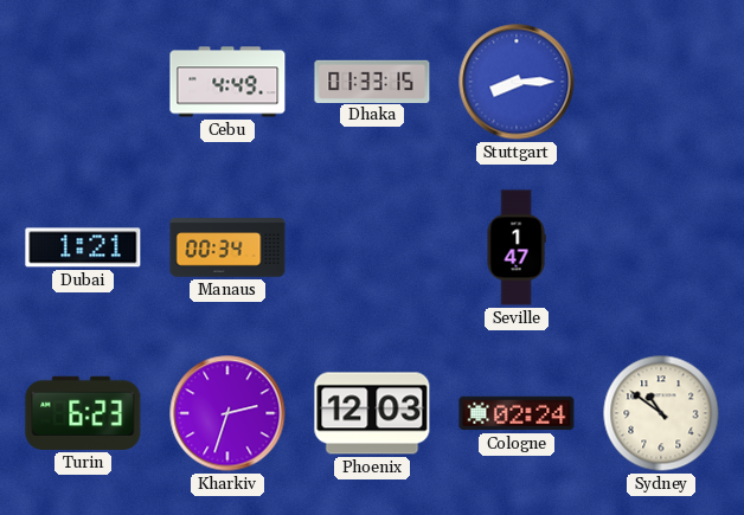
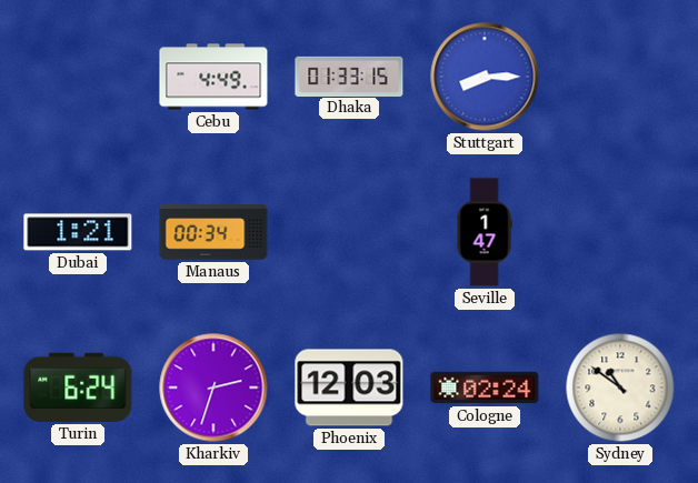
Turin: 6:23 -> 6:24 (78, 388)
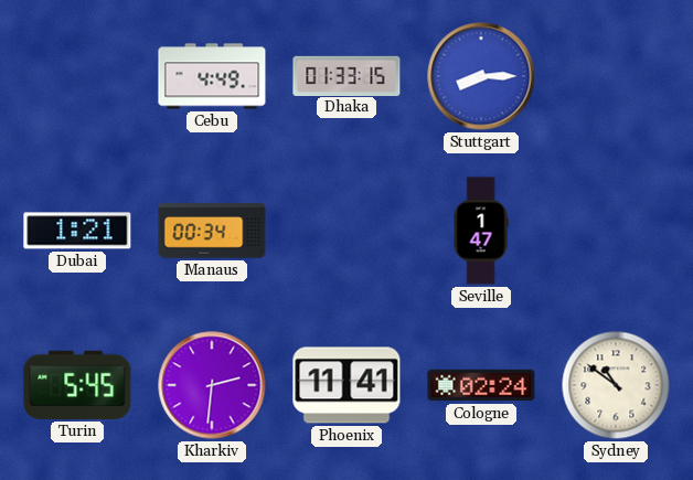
Turin: 6:24 -> 5:45 (77, 385)
Kharkiv: 2:33 -> 2:31 (212, 385)
Phoenix: 12:03 -> 11:41 (346, 385)
